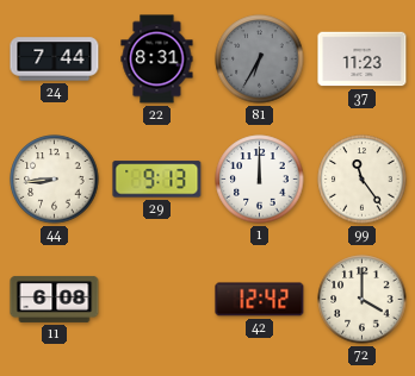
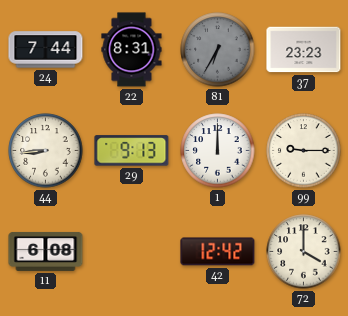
37: 11:23 -> 23:23 (304, 50)
99: 11:24 -> 9:15 (304, 151)
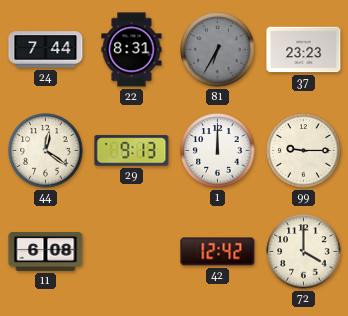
44: 8:44 -> 12:21 (46, 151)
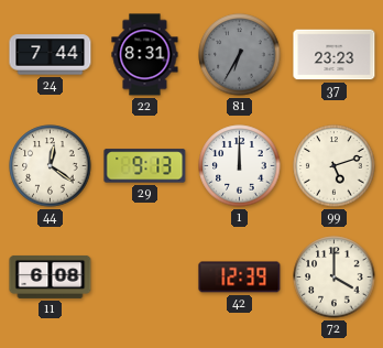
99: 9:15 -> 5:12 (335, 166)
42: 12:42 -> 12:39 (240, 278)
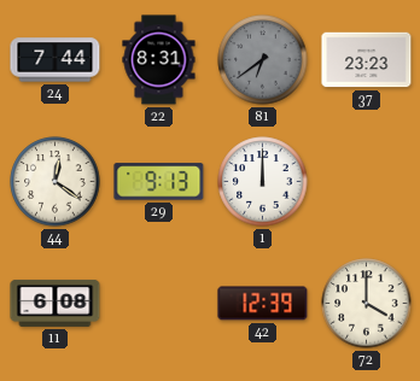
81: 6:35 -> 6:39 (263, 60)
99: 5:12 -> none (335, 166)
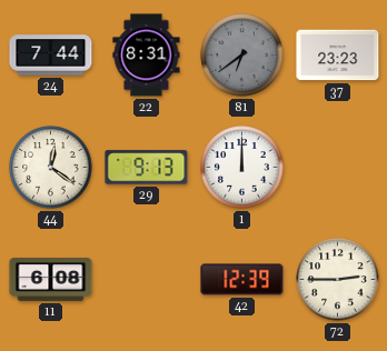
72: 4:00 -> 2:45 (338, 280)
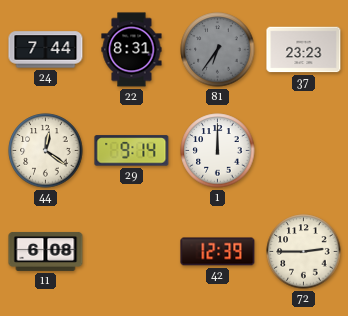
81: 6:39 -> 6:36 (218, 50)
29: 9:13 -> 9:14 (132, 151)
